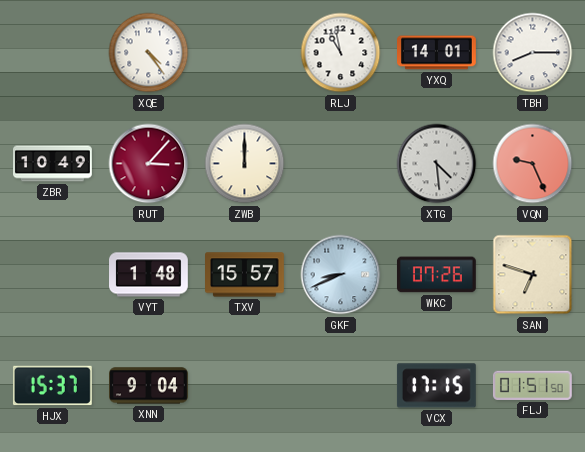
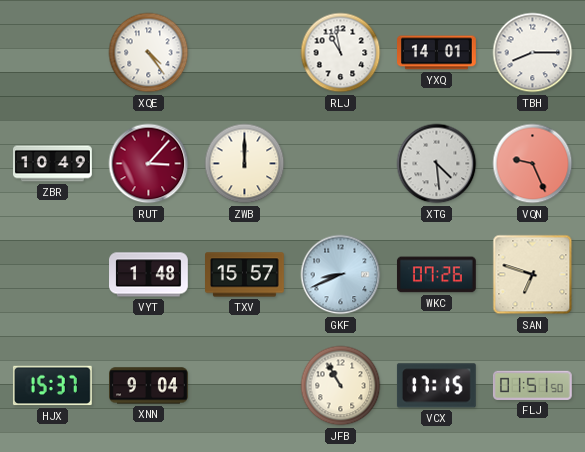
JFB: none -> 10:55 (341, 386)
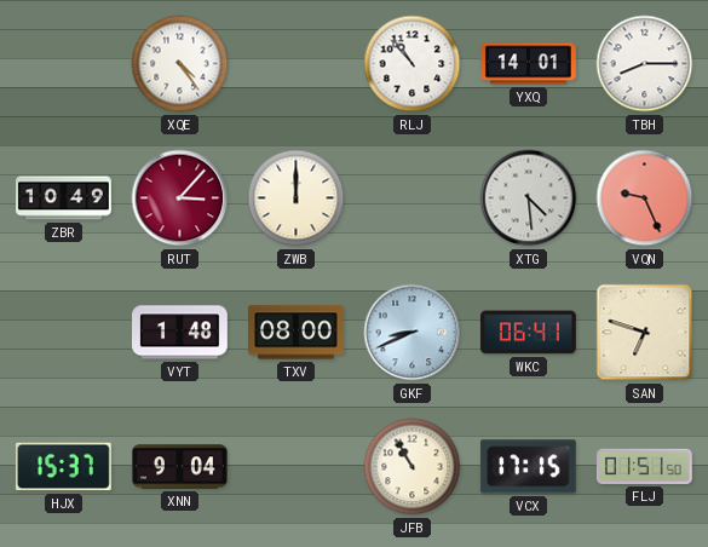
RLJ: 10:58 -> 10:53 (413, 64)
TXV: 15:57 -> 08:00 (297, 333)
WKC: 07:26 -> 06:41 (528, 333)
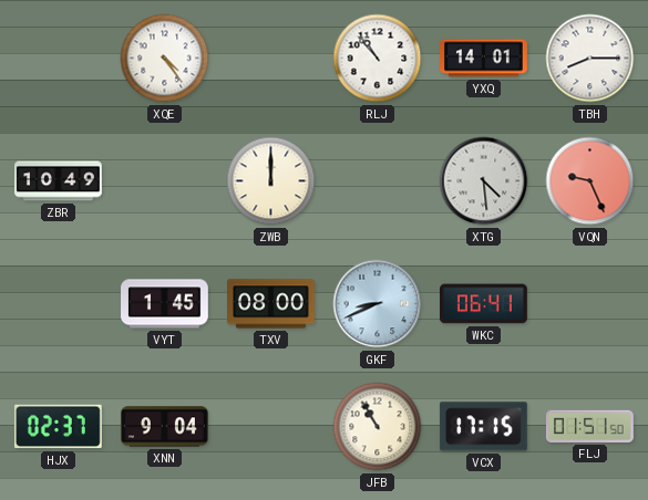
RUT: 3:07 -> none (180, 198)
VYT: 1:48 -> 1:45 (165, 304)
SAN: 6:48 -> none (645, 333)
HJX: 15:37 -> 02:37 (58, 427)
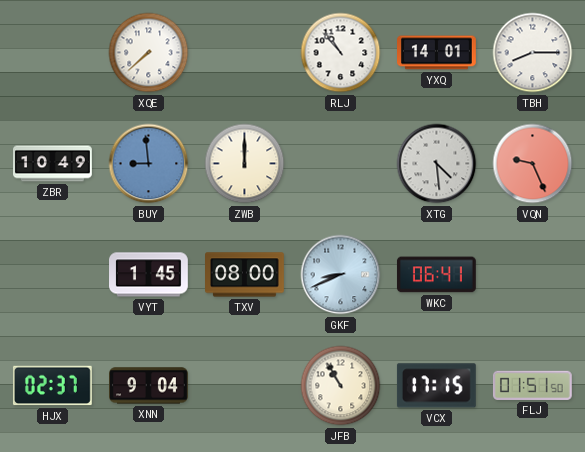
XQE: 4:24 -> 7:38 (149, 53)
BUY: none -> 8:59 (149, 164)
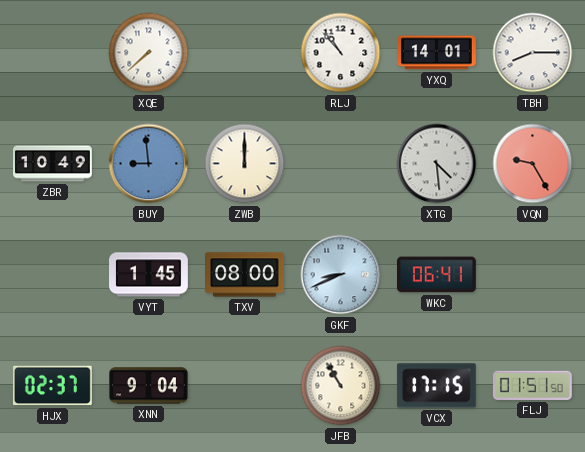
VQN: 9:26 -> 9:25 (533, 164)
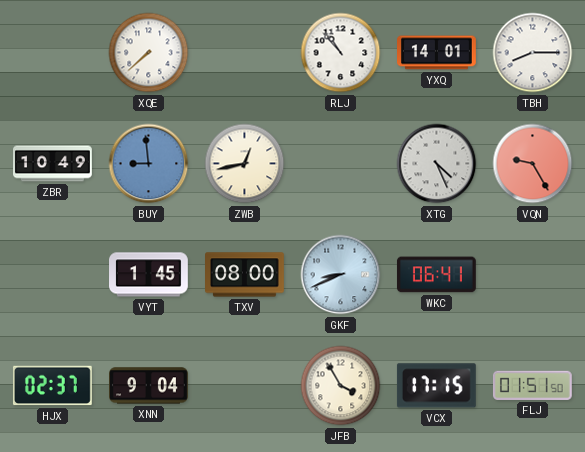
ZWB: 12:00 -> 12:43 (245, 164)
XTG: 4:29 -> 4:26 (437, 164)
JFB: 10:55 -> 3:55 (341, 386)
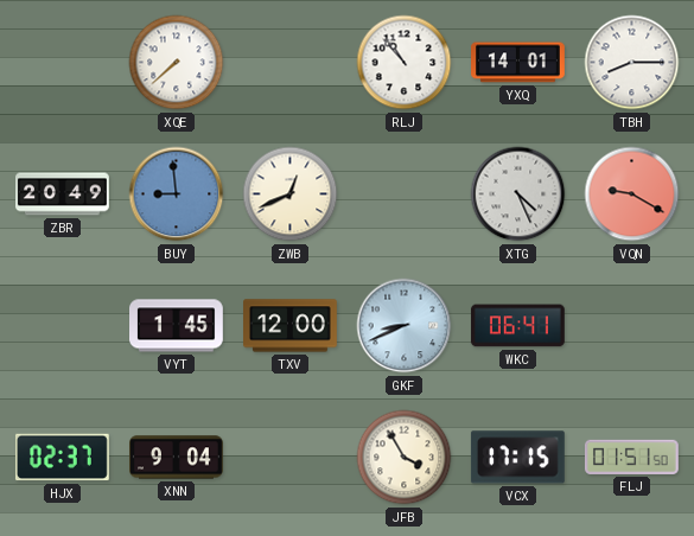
ZBR: 10:49 -> 20:49 (63, 194)
ZWB: 12:43 -> 12:41 (291, 194)
VQN: 9:25 -> 9:20 (632, 194)
TXV: 08:00 -> 12:00 (291, 326)
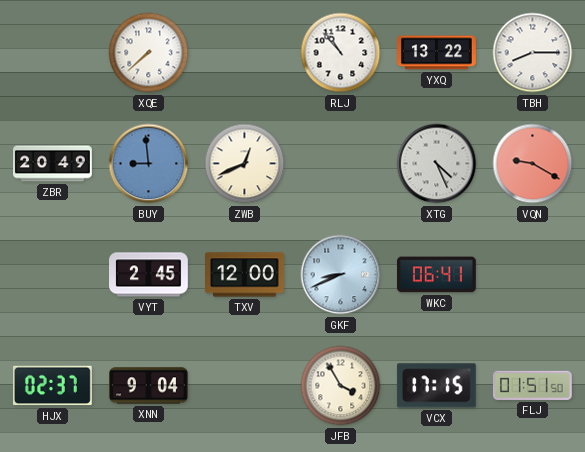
YXQ: 14:01 -> 13:22 (437, 53)
VYT: 1:45 -> 2:45 (149, 275)
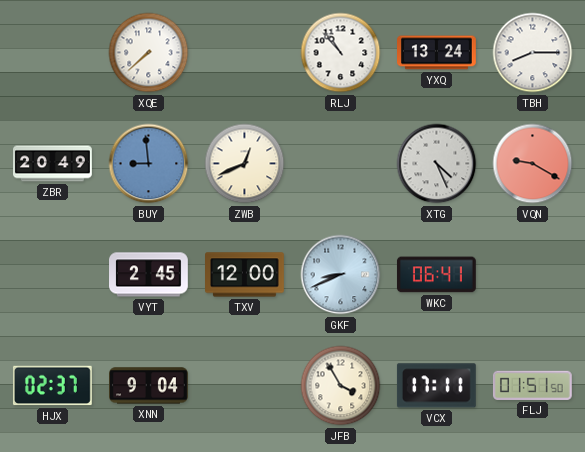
YXQ: 13:22 -> 13:24 (437, 53)
VCX: 17:15 -> 17:11 (436, 386)
